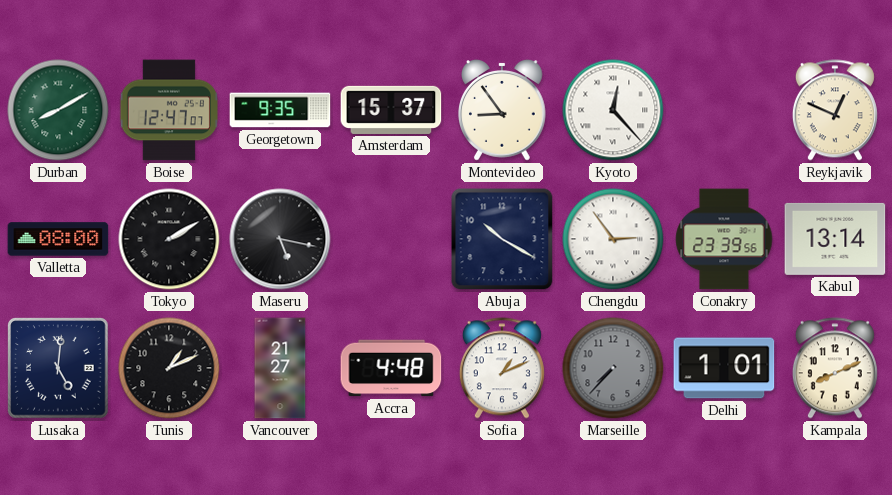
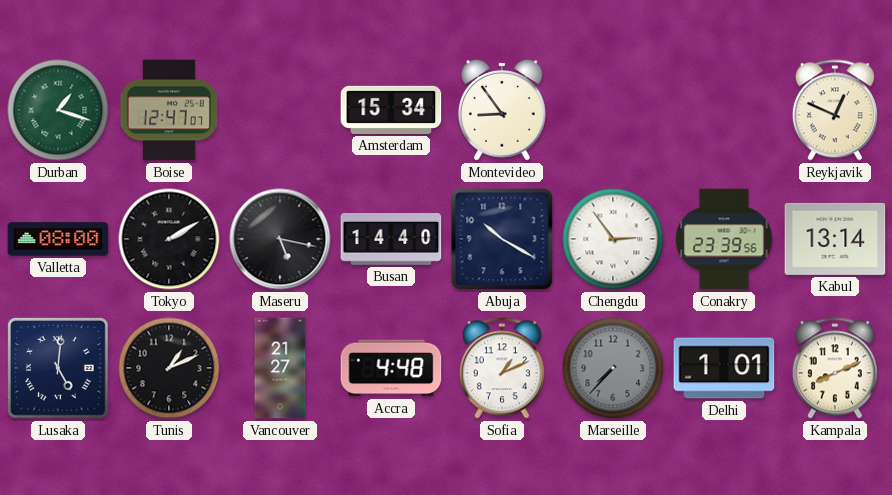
Durban: 8:10 -> 1:18 (58, 110)
Georgetown: 9:35 -> none (280, 110)
Amsterdam: 15:37 -> 15:34 (391, 110)
Kyoto: 12:23 -> none (613, 110)
Busan: none -> 14:40 (391, 240)
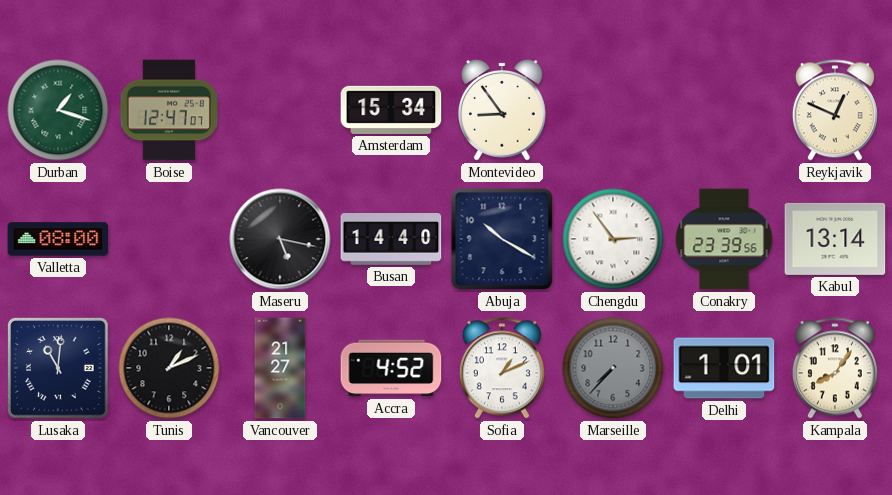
Tokyo: 2:10 -> none (169, 239)
Lusaka: 5:01 -> 11:01 (59, 369)
Accra: 4:48 -> 4:52 (391, 368)
Kampala: 8:11 -> 8:06 (835, 368)
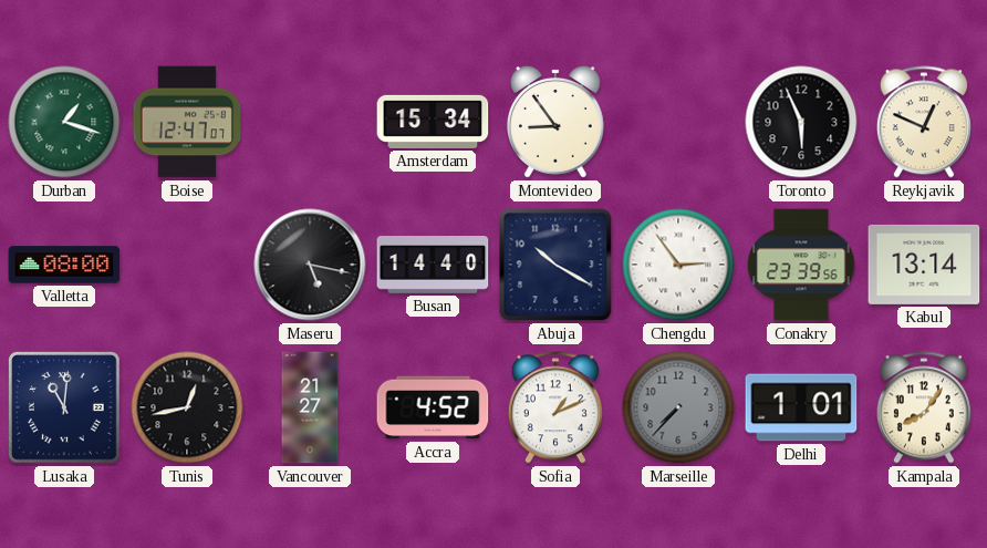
Toronto: none -> 5:56 (801, 122)
Tunis: 1:11 -> 12:43 (187, 407)
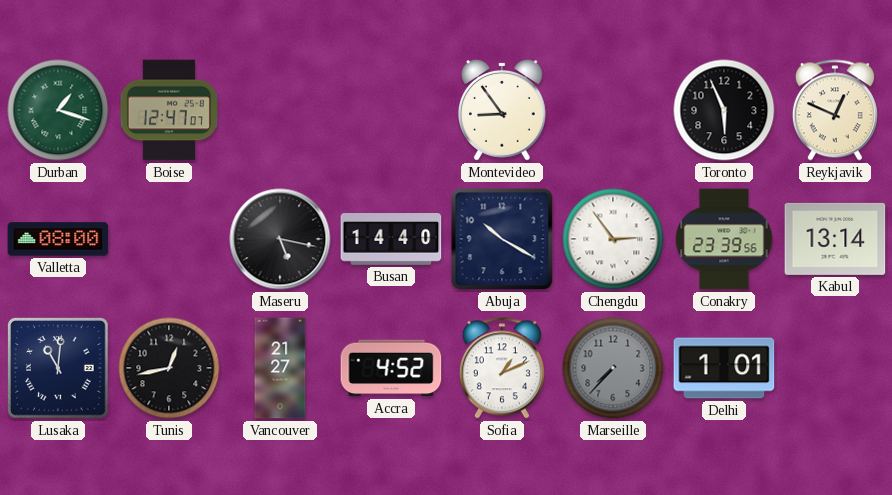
Amsterdam: 15:34 -> none (433, 122)
Kampala: 8:06 -> none (924, 407)
